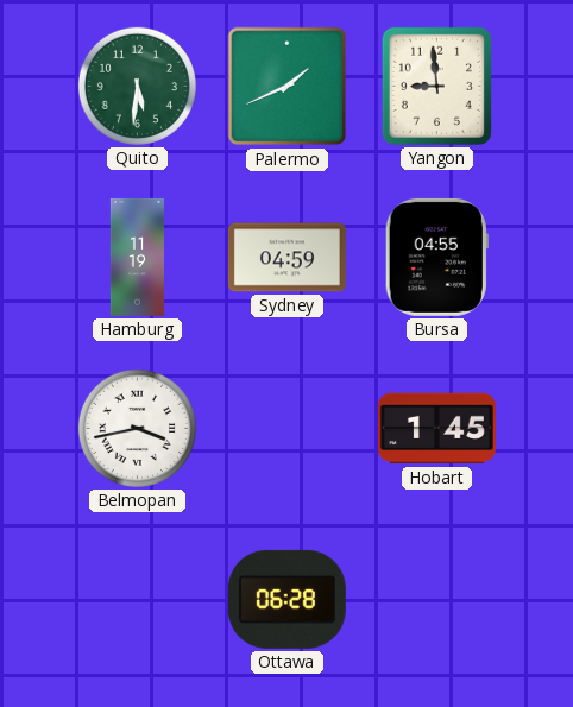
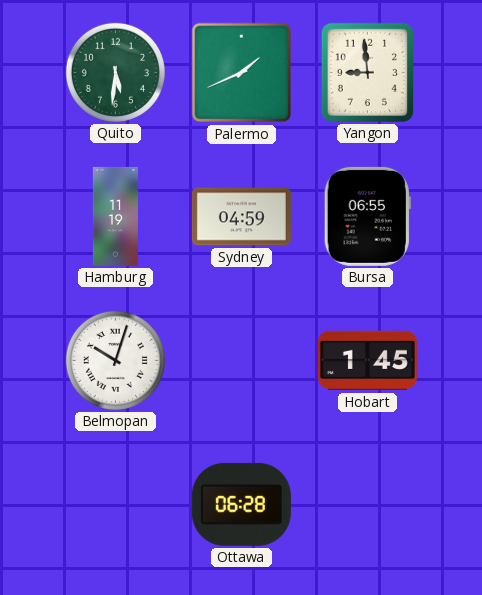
Bursa: 04:55 -> 06:55 (367, 216)
Belmopan: 3:43 -> 10:03 (115, 360)
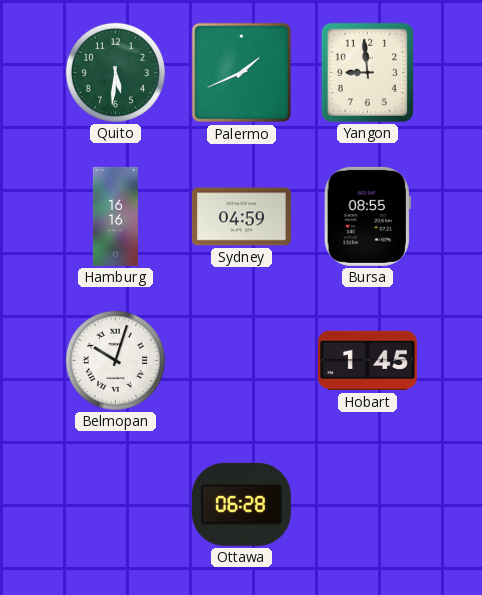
Hamburg: 11:19 -> 16:16 (115, 216)
Bursa: 06:55 -> 08:55 (367, 216)
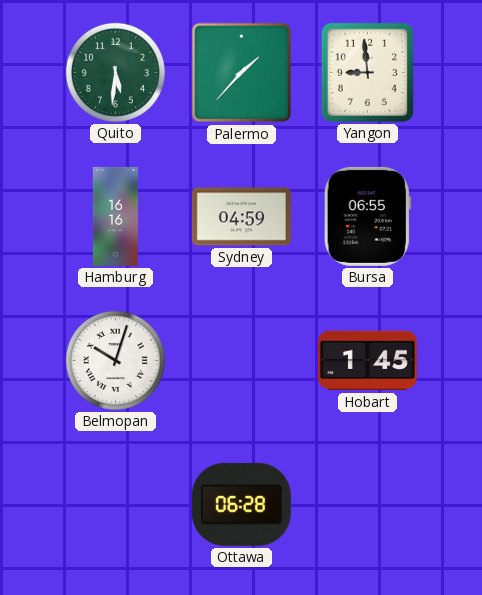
Palermo: 1:41 -> 1:37 (242, 73)
Bursa: 08:55 -> 06:55 (367, 216)
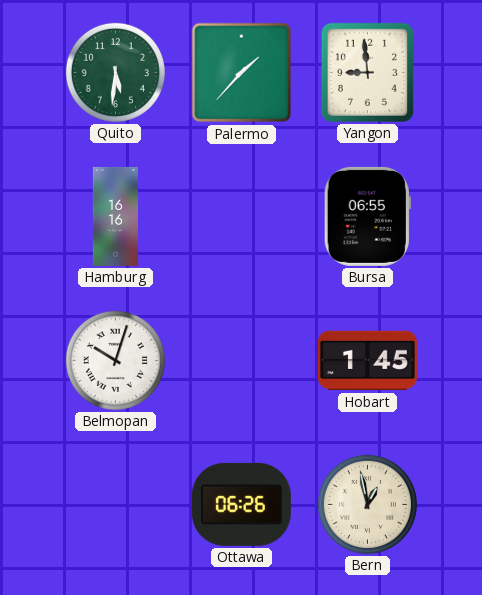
Sydney: 04:59 -> none (241, 217)
Ottawa: 06:28 -> 06:26 (241, 504)
Bern: none -> 12:58 (367, 504)
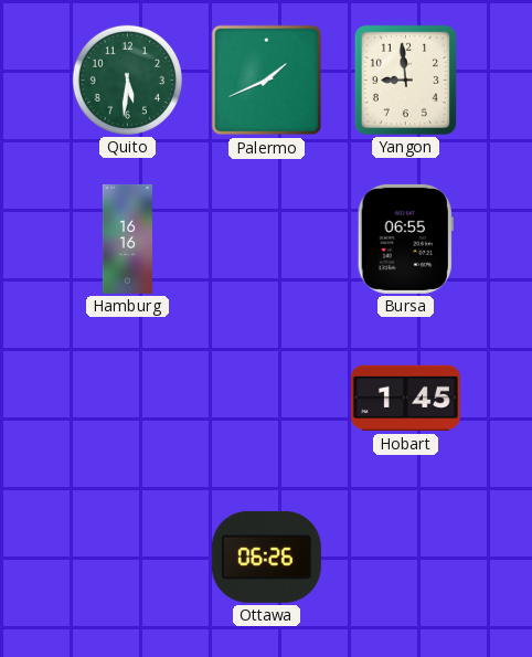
Palermo: 1:37 -> 1:41 (267, 81)
Belmopan: 10:03 -> none (115, 360)
Bern: 12:58 -> none (367, 504)
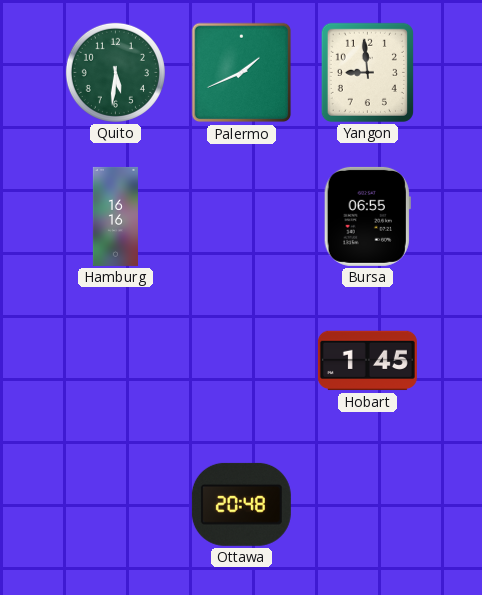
Ottawa: 06:26 -> 20:48 (241, 504)
